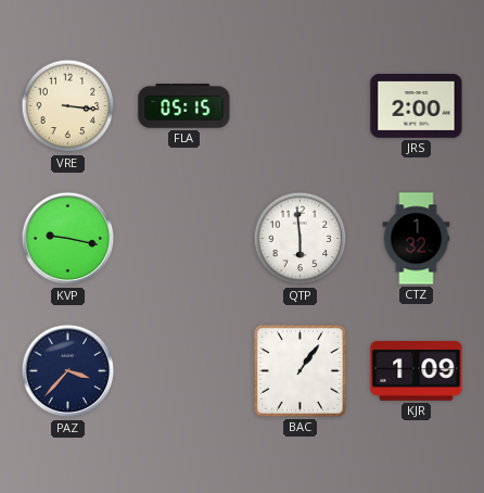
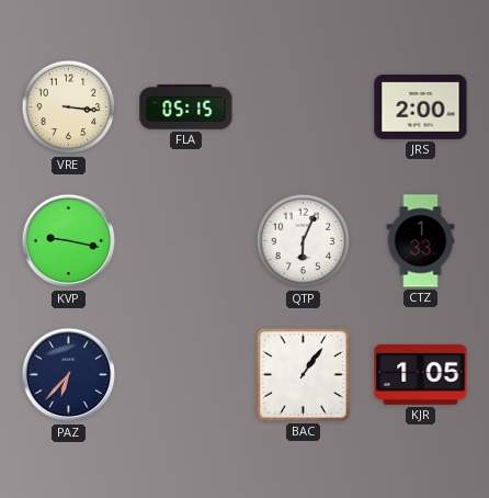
QTP: 5:59 -> 6:04 (304, 241)
CTZ: 1:32 -> 1:33 (421, 241)
PAZ: 3:37 -> 6:37 (69, 375)
KJR: 1:09 -> 1:05 (421, 374)
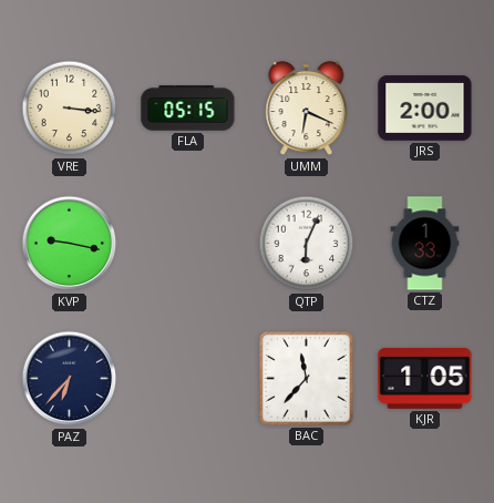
UMM: none -> 6:19 (307, 109)
BAC: 1:06 -> 11:37 (306, 378)
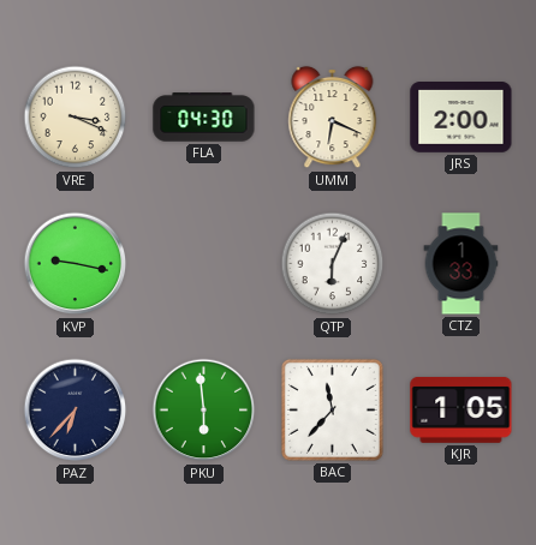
VRE: 3:16 -> 3:19 (76, 118)
FLA: 05:15 -> 04:30 (204, 118)
PKU: none -> 5:59 (204, 411)
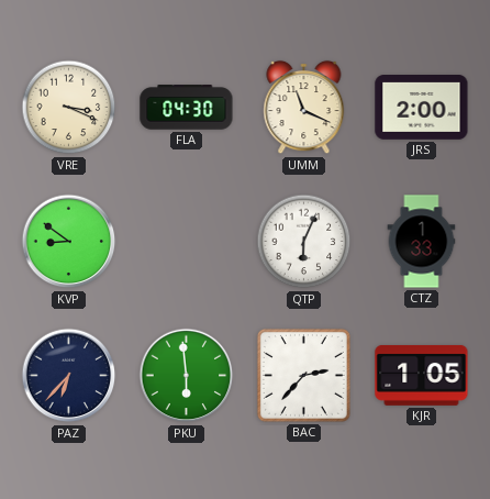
UMM: 6:19 -> 11:19 (304, 108)
KVP: 9:17 -> 8:51 (69, 242)
BAC: 11:37 -> 2:37 (303, 375)
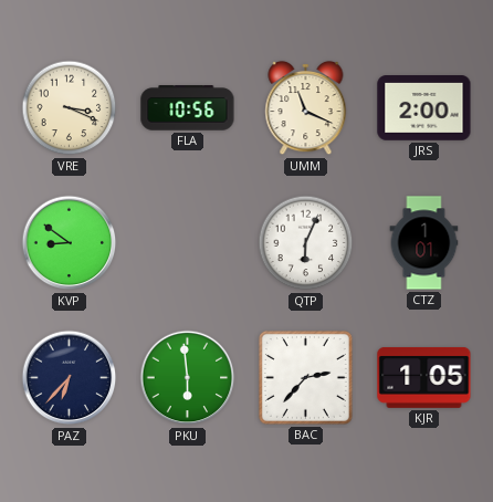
FLA: 04:30 -> 10:56 (188, 108)
CTZ: 1:33 -> 1:01 (424, 243)
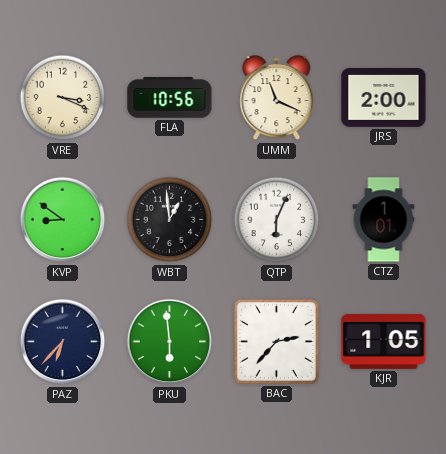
WBT: none -> 12:59 (170, 220)
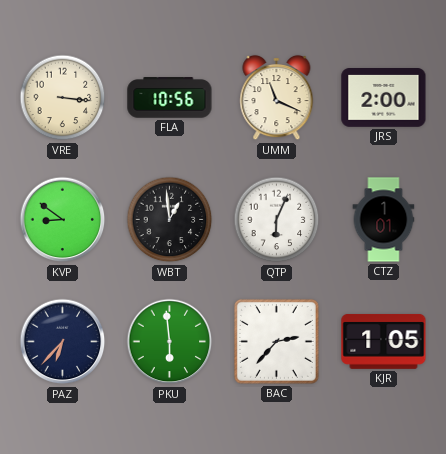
VRE: 3:19 -> 3:16 (63, 98)
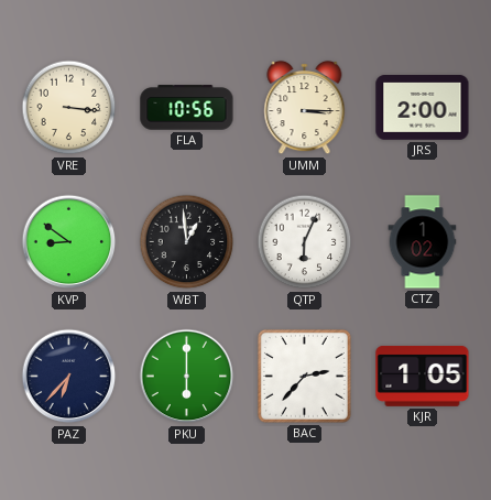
UMM: 11:19 -> 3:15 (305, 108)
CTZ: 1:01 -> 1:02 (423, 242)
PKU: 5:59 -> 6:00 (187, 377)
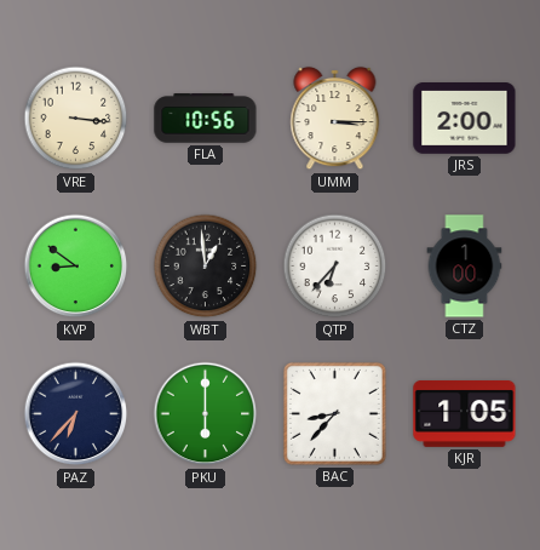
QTP: 6:04 -> 6:37 (335, 267)
CTZ: 1:02 -> 1:00 (465, 267)
BAC: 2:37 -> 8:37 (334, 413)
